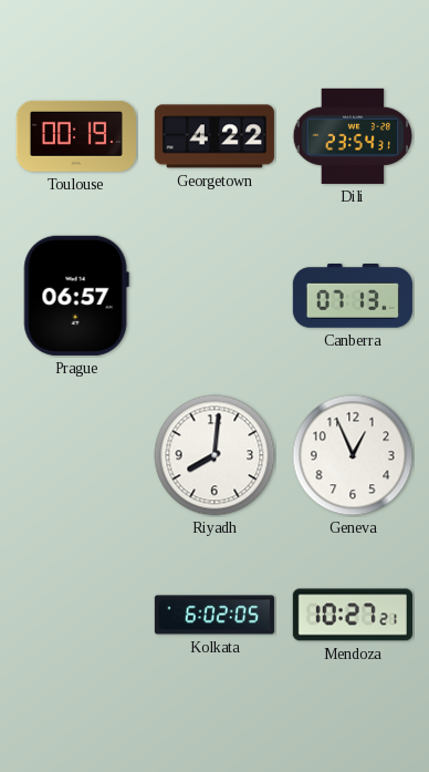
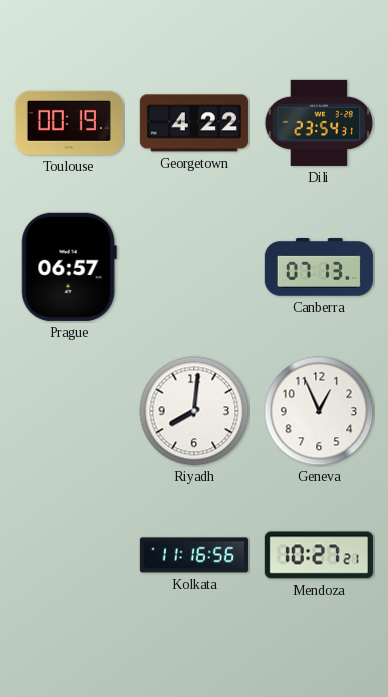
Kolkata: 6:02 -> 11:16 (194, 555)
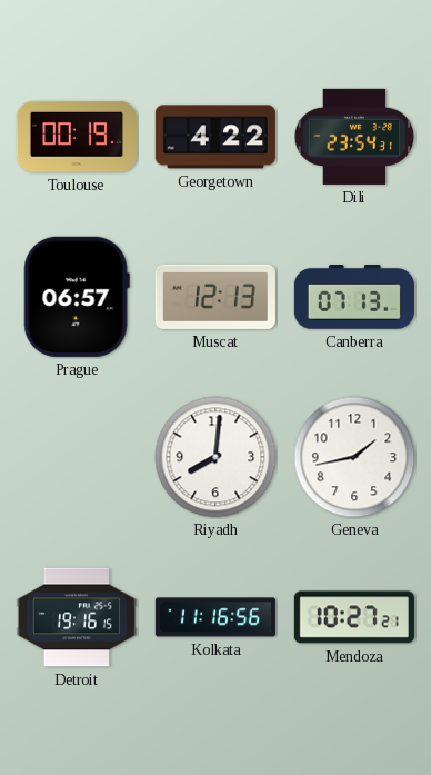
Muscat: none -> 12:13 (215, 297)
Geneva: 12:56 -> 1:43 (354, 457)
Detroit: none -> 19:16 (77, 617)
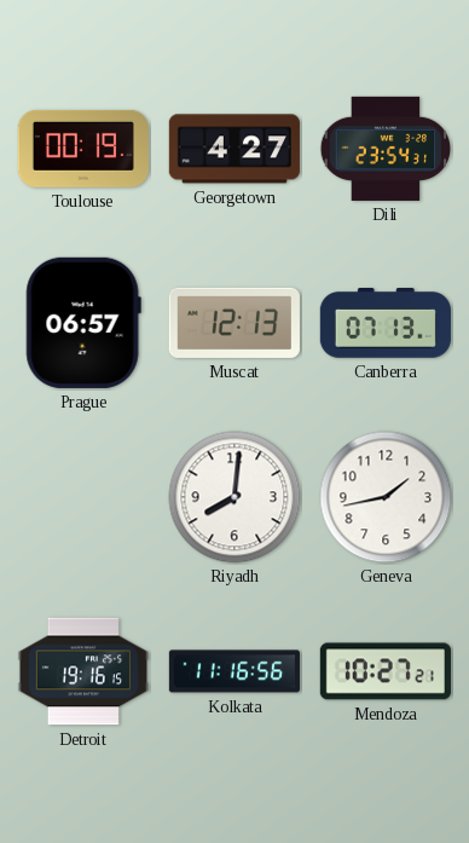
Georgetown: 4:22 -> 4:27 (234, 149)
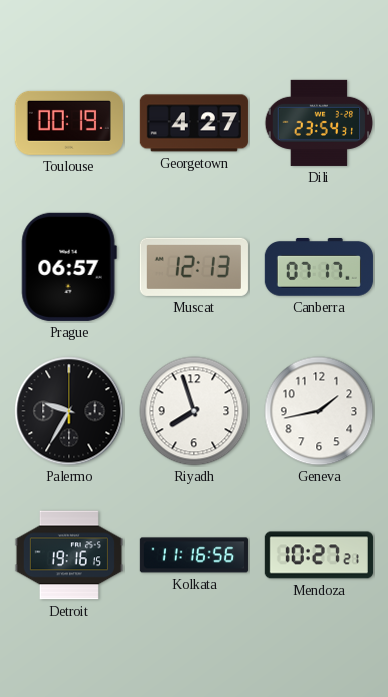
Canberra: 07:13 -> 07:17 (319, 268)
Palermo: none -> 9:35 (69, 411)
Riyadh: 8:01 -> 7:57 (194, 411)
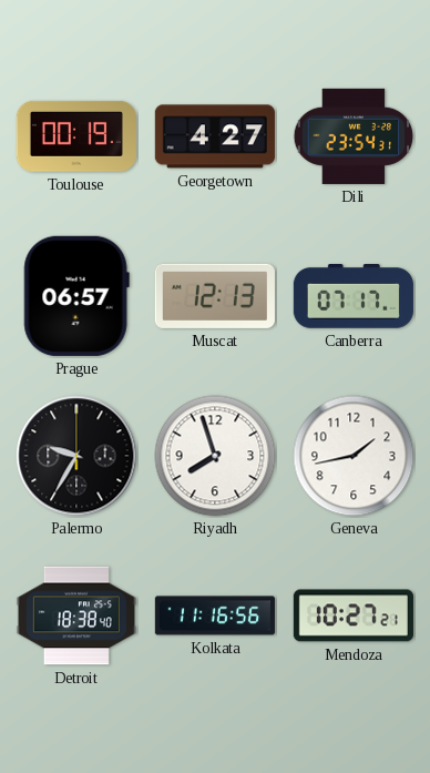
Detroit: 19:16 -> 18:38 (76, 616)
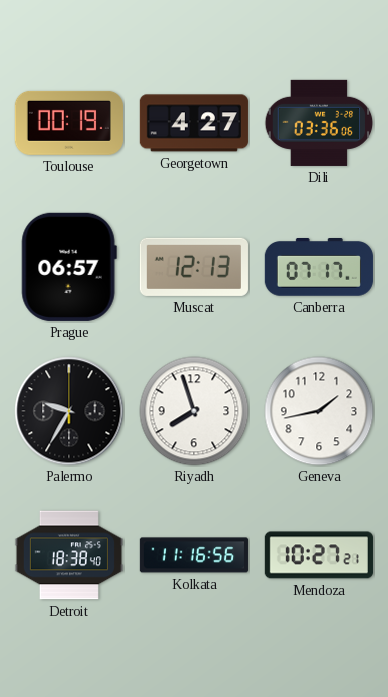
Dili: 23:54 -> 03:36 (319, 123)
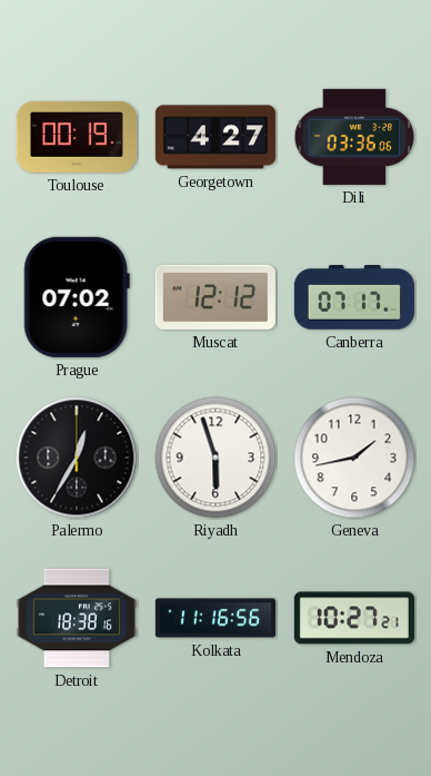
Prague: 06:57 -> 07:02 (77, 297)
Muscat: 12:13 -> 12:12 (215, 297)
Palermo: 9:35 -> 12:35 (77, 458)
Riyadh: 7:57 -> 5:57 (215, 458)
Detroit: 18:38:40 -> 18:38:16 (77, 618)
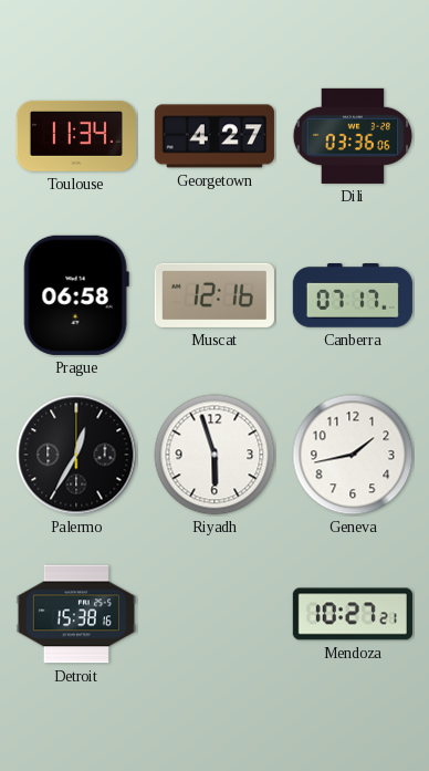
Toulouse: 00:19 -> 11:34 (76, 136)
Prague: 07:02 -> 06:58 (76, 295)
Muscat: 12:12 -> 12:16 (214, 295)
Detroit: 18:38 -> 15:38 (76, 614)
Kolkata: 11:16 -> none (215, 618)
